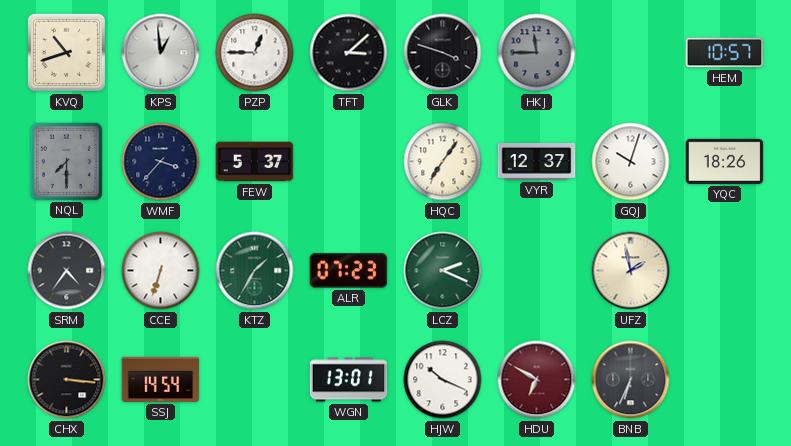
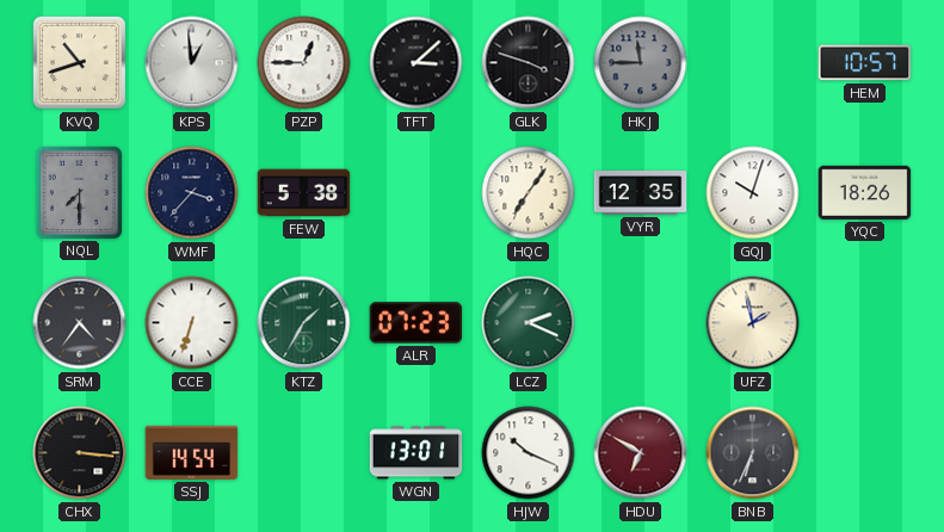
FEW: 5:37 -> 5:38 (304, 193)
VYR: 12:37 -> 12:35 (641, 193)
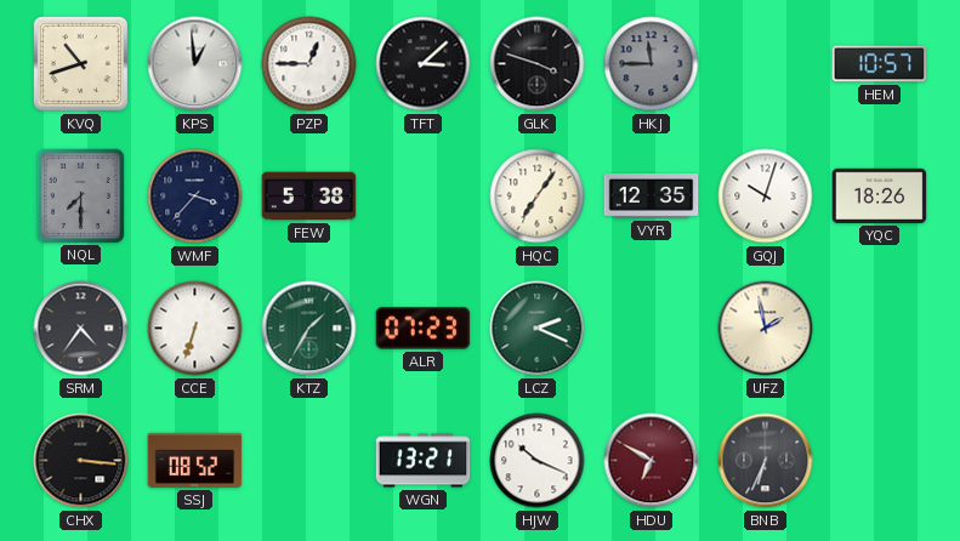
SSJ: 14:54 -> 08:52 (195, 460)
WGN: 13:01 -> 13:21 (424, 461)
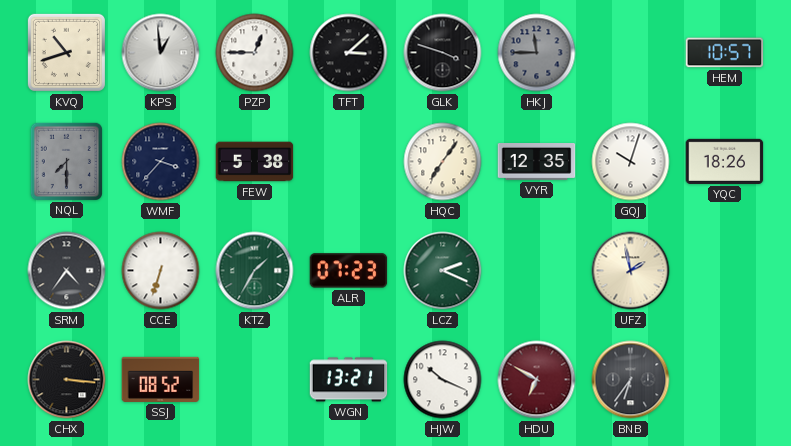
BNB: 6:34 -> 6:36 (631, 380)
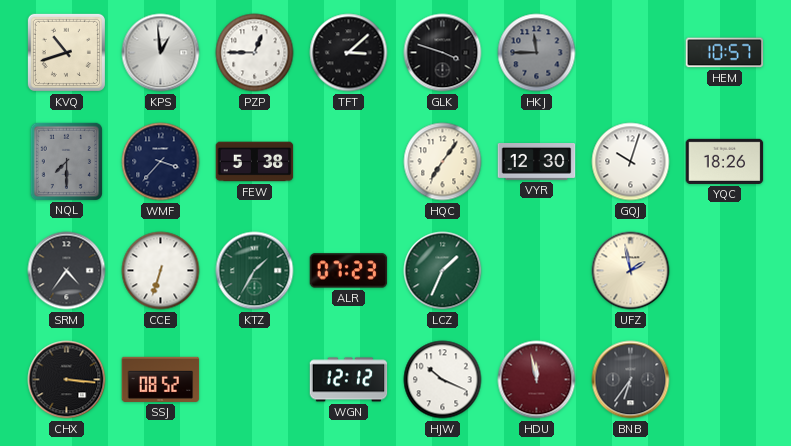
VYR: 12:35 -> 12:30 (537, 162)
LCZ: 2:19 -> 1:34 (443, 271)
WGN: 13:21 -> 12:12 (349, 380)
HDU: 6:50 -> 11:58 (537, 380)
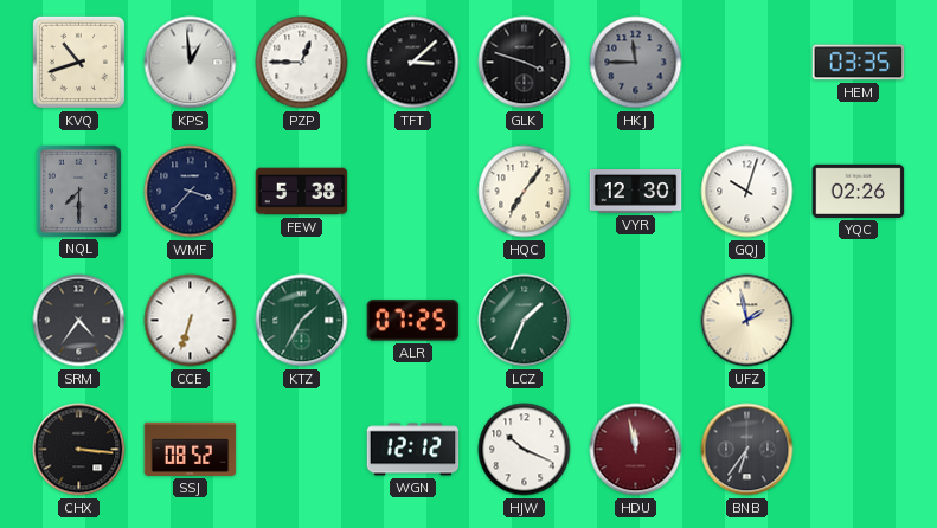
HEM: 10:57 -> 03:35 (859, 63)
YQC: 18:26 -> 02:26 (859, 191)
ALR: 07:23 -> 07:25 (413, 321)
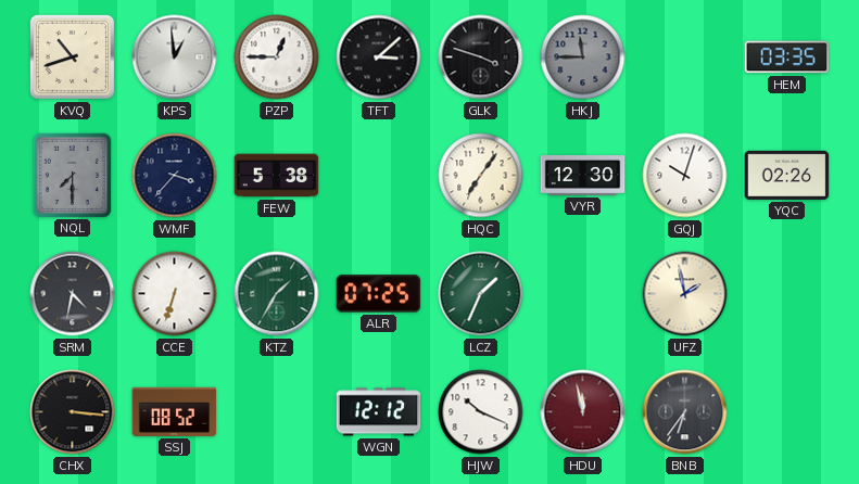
SRM: 4:36 -> 4:32 (73, 294)
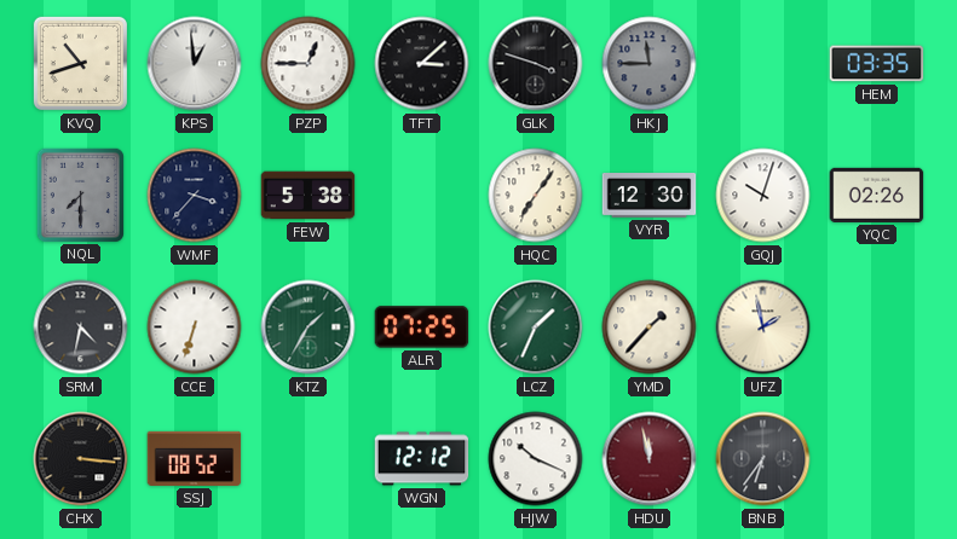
YMD: none -> 1:37 (650, 328)
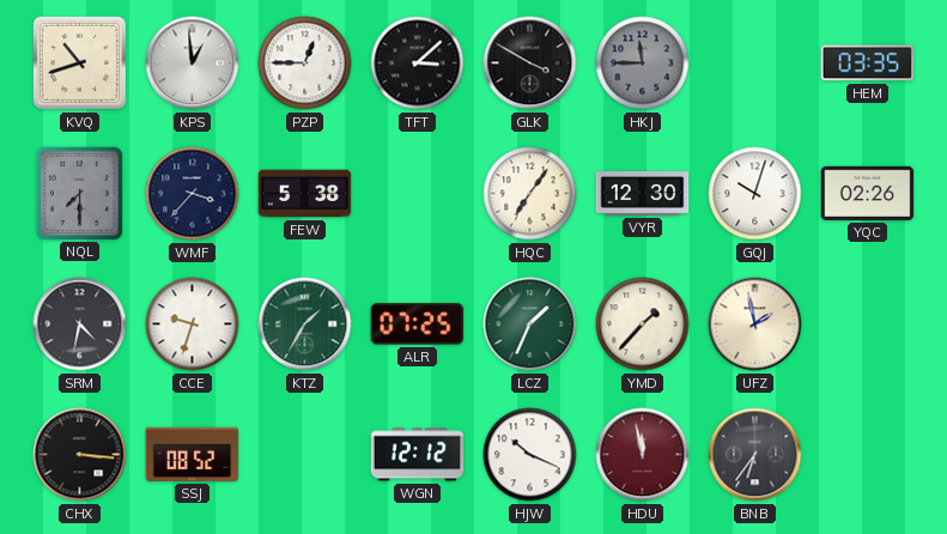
GLK: 3:48 -> 3:50 (530, 63)
CCE: 6:33 -> 9:33 (193, 324)
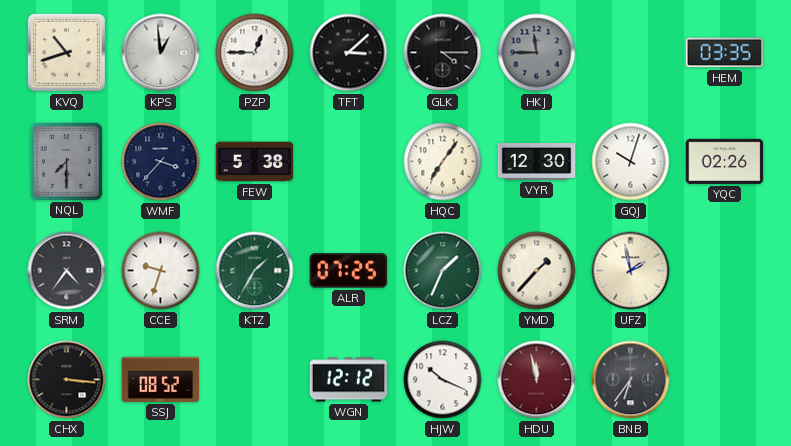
GLK: 3:50 -> 4:15 (443, 53)
SRM: 4:32 -> 4:36 (67, 271)
